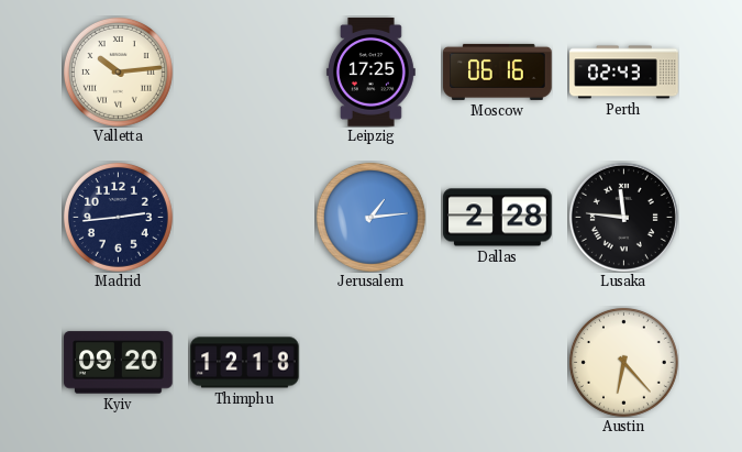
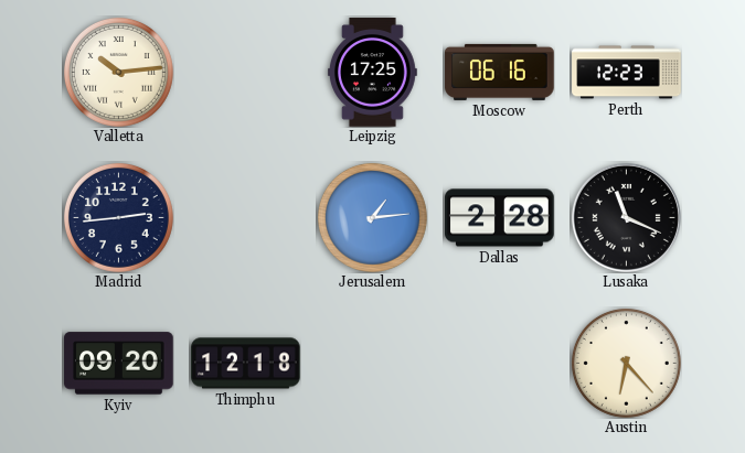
Perth: 02:43 -> 12:23 (627, 73)
Lusaka: 11:46 -> 11:19 (626, 217)
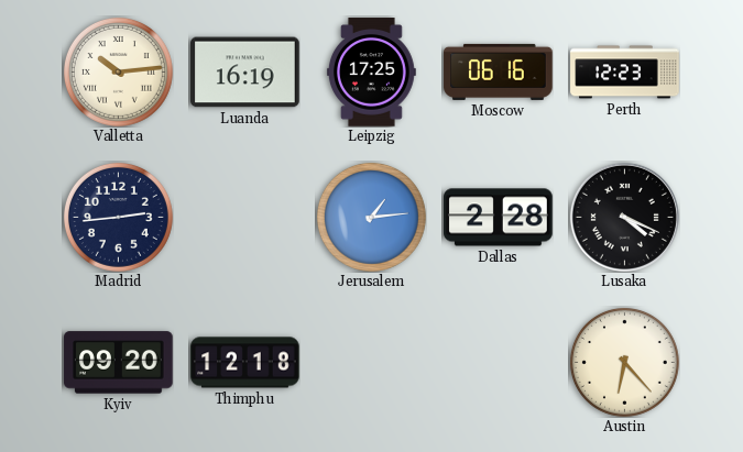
Luanda: none -> 16:19 (245, 73)
Lusaka: 11:19 -> 4:19 (624, 217)
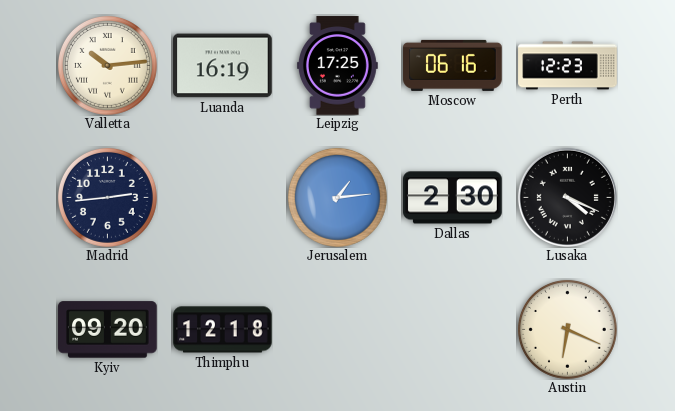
Dallas: 2:28 -> 2:30 (453, 198)
Austin: 6:23 -> 6:19 (567, 329)
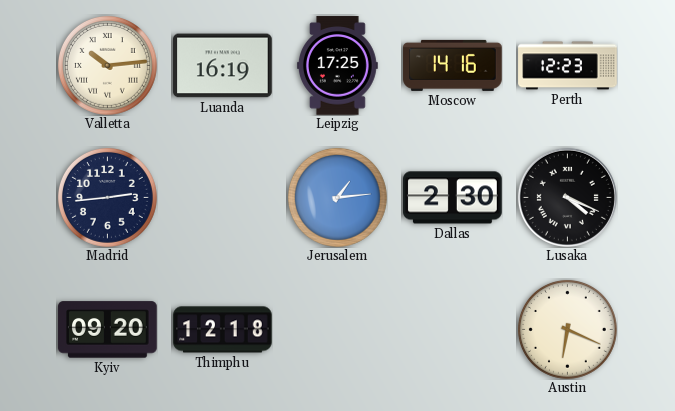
Moscow: 06:16 -> 14:16 (453, 65)
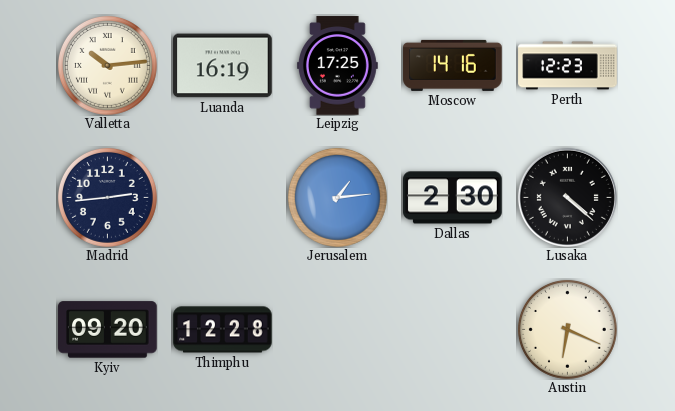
Lusaka: 4:19 -> 4:22 (567, 197)
Thimphu: 12:18 -> 12:28 (223, 330)
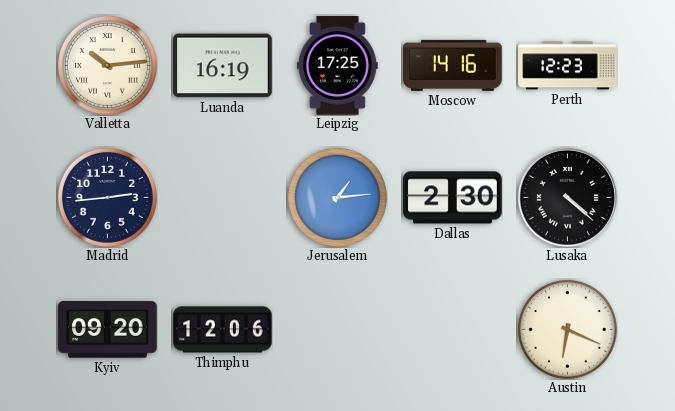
Thimphu: 12:28 -> 12:06 (223, 330)
